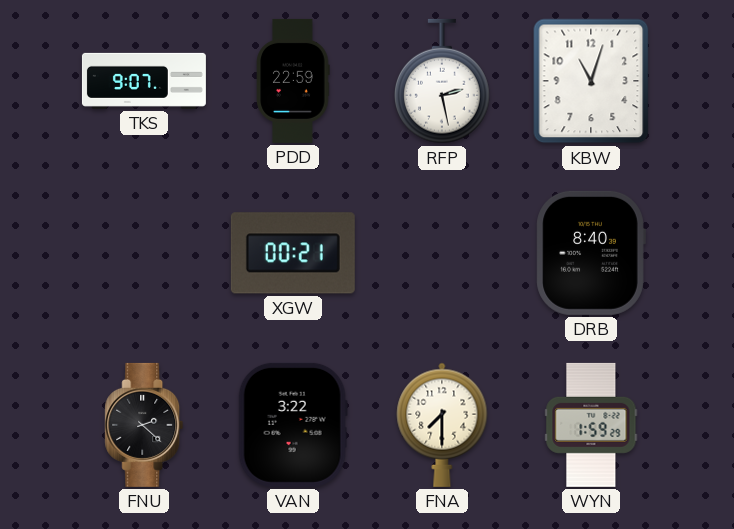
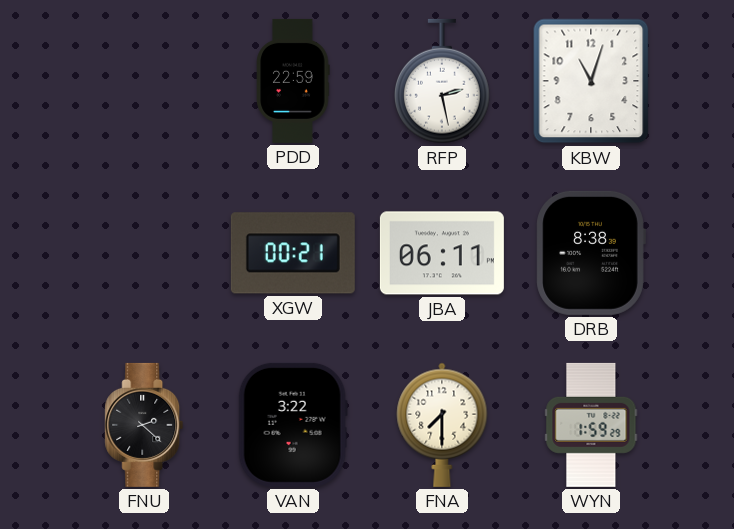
TKS: 9:07 -> none (144, 81)
JBA: none -> 06:11 (442, 253)
DRB: 8:40 -> 8:38 (591, 253)
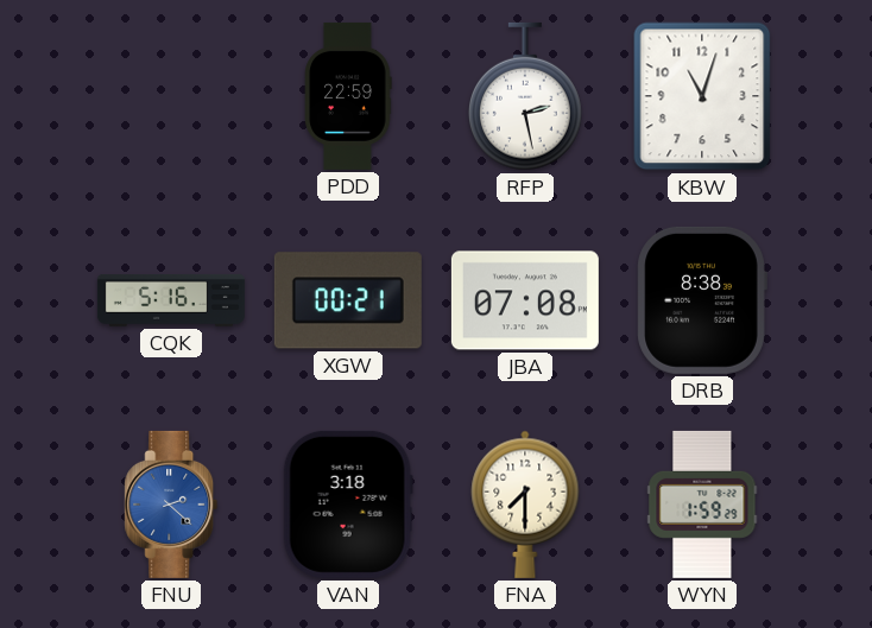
CQK: none -> 5:16 (171, 300)
JBA: 06:11 -> 07:08 (525, 300)
FNU dial: black -> blue (171, 505)
VAN: 3:22 -> 3:18 (348, 505)
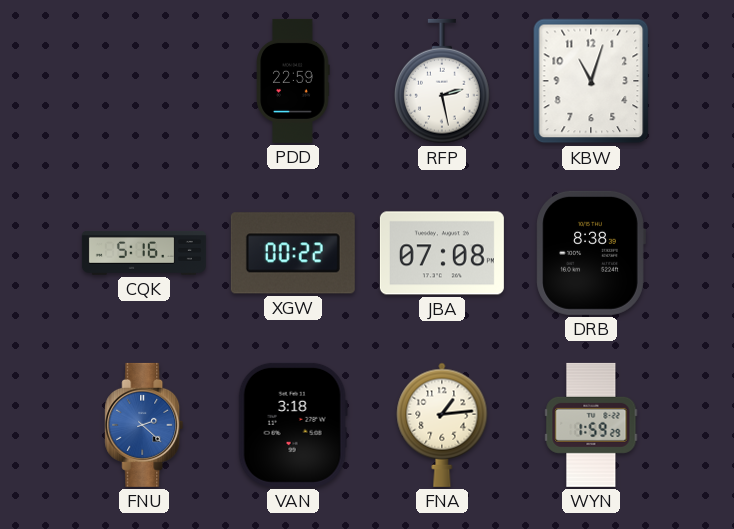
XGW: 00:21 -> 00:22 (293, 253)
FNA: 7:30 -> 1:14 (442, 425)
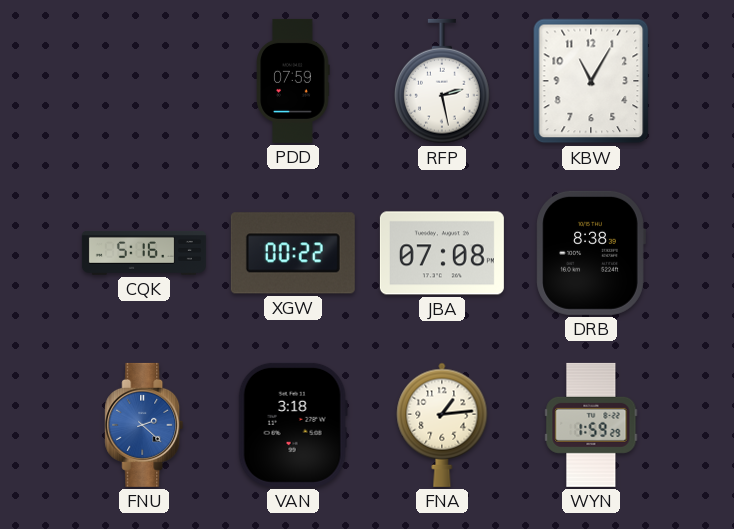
PDD: 22:59 -> 07:59 (293, 81)
KBW: 11:03 -> 11:05 (591, 81)
